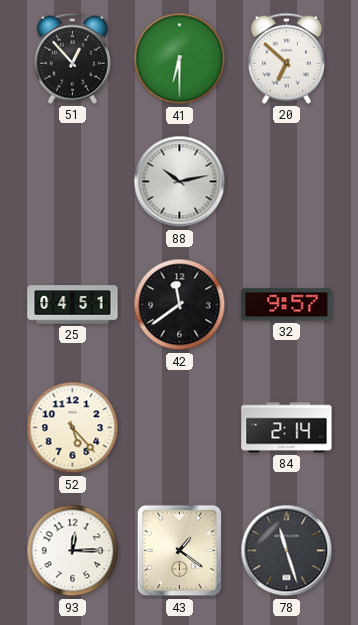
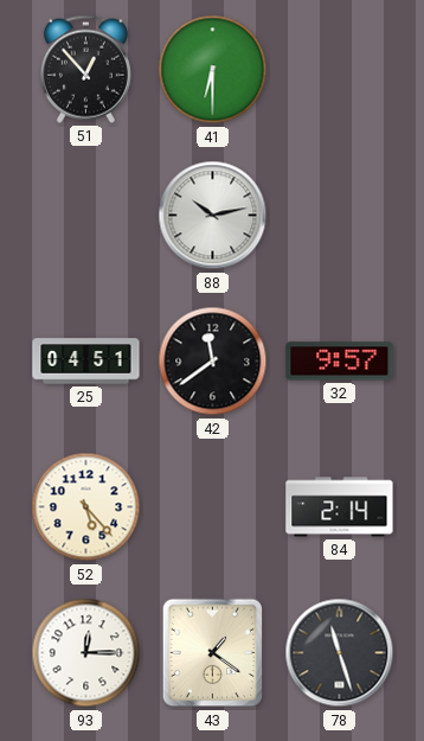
20: 6:52 -> none (286, 58)
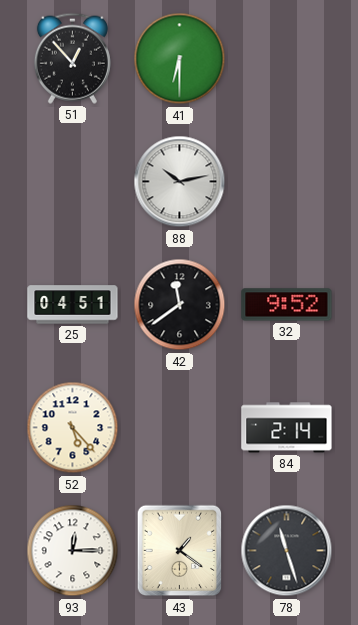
32: 9:57 -> 9:52 (287, 305)
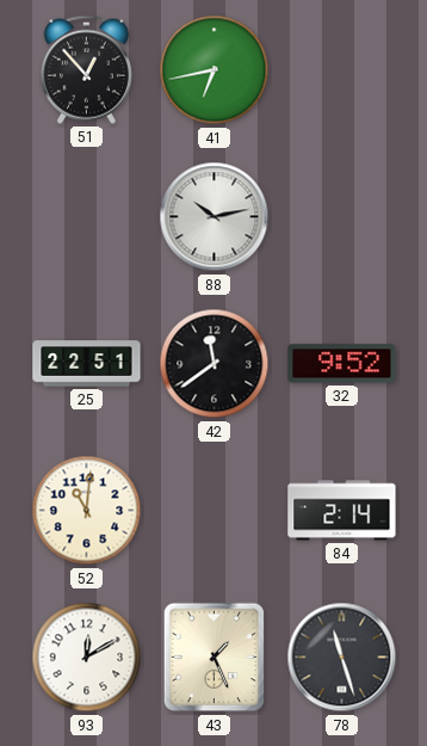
41: 6:30 -> 6:43 (215, 70)
25: 04:51 -> 22:51 (87, 364)
52: 5:23 -> 11:01 (87, 511)
93: 12:15 -> 12:10 (87, 658)
43: 1:21 -> 1:26 (215, 658)
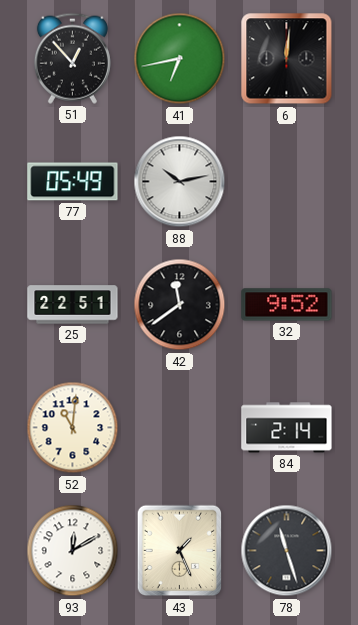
6: none -> 12:01 (287, 59)
77: none -> 05:49 (73, 182)
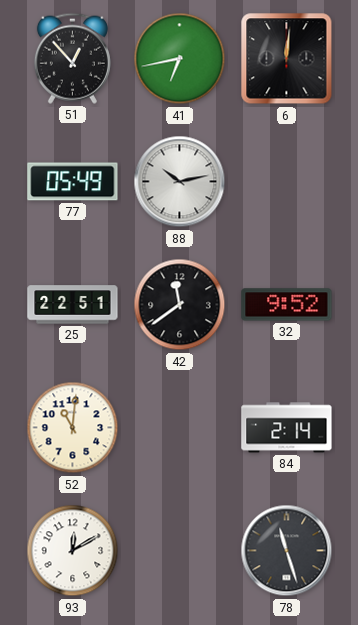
43: 1:26 -> none (180, 551)
